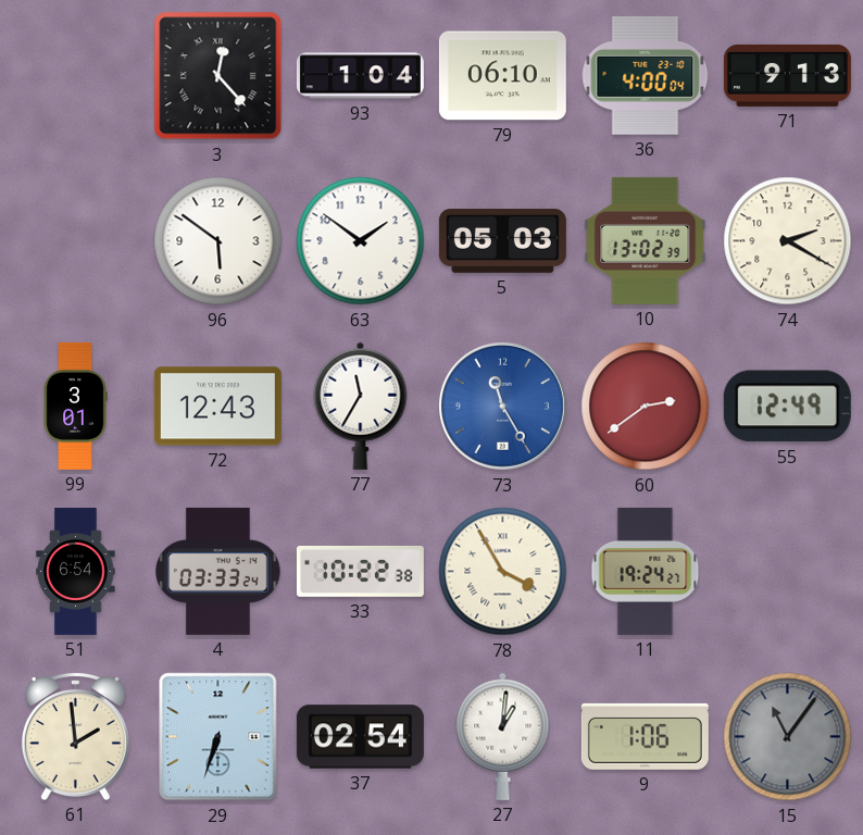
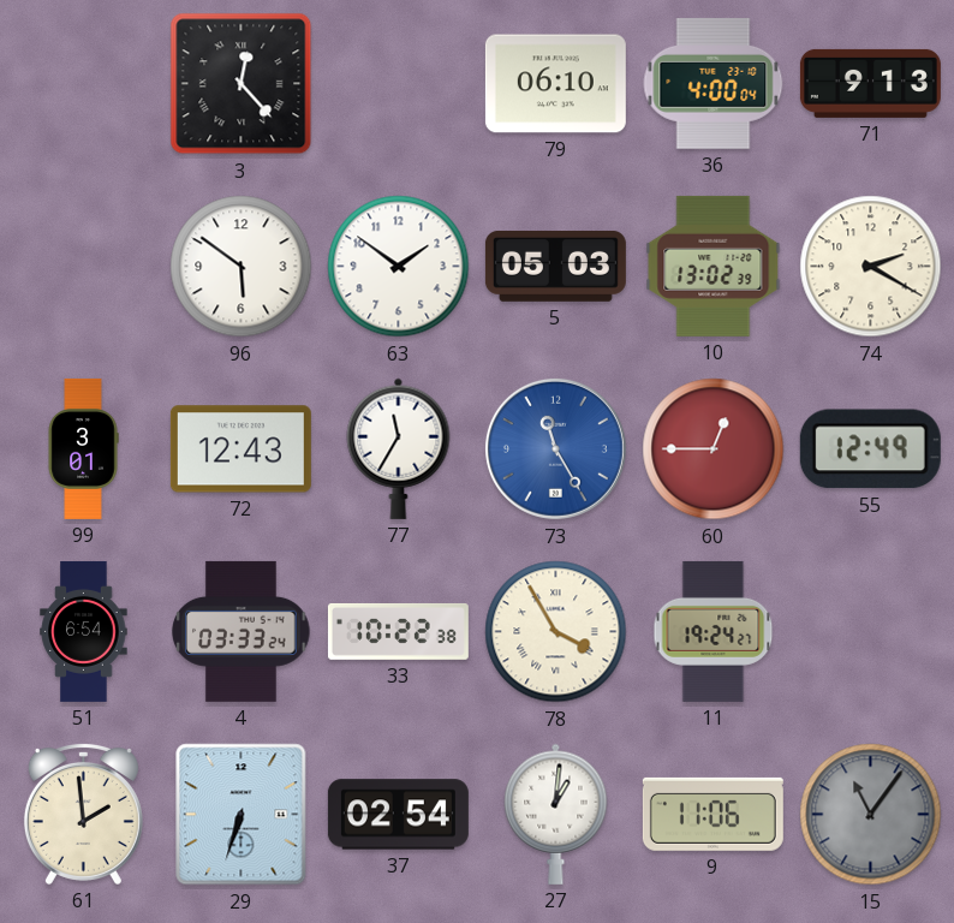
93: 1:04 -> none (360, 76)
60: 2:39 -> 12:45 (714, 449)
9: 1:06 -> 11:06 (712, 814)
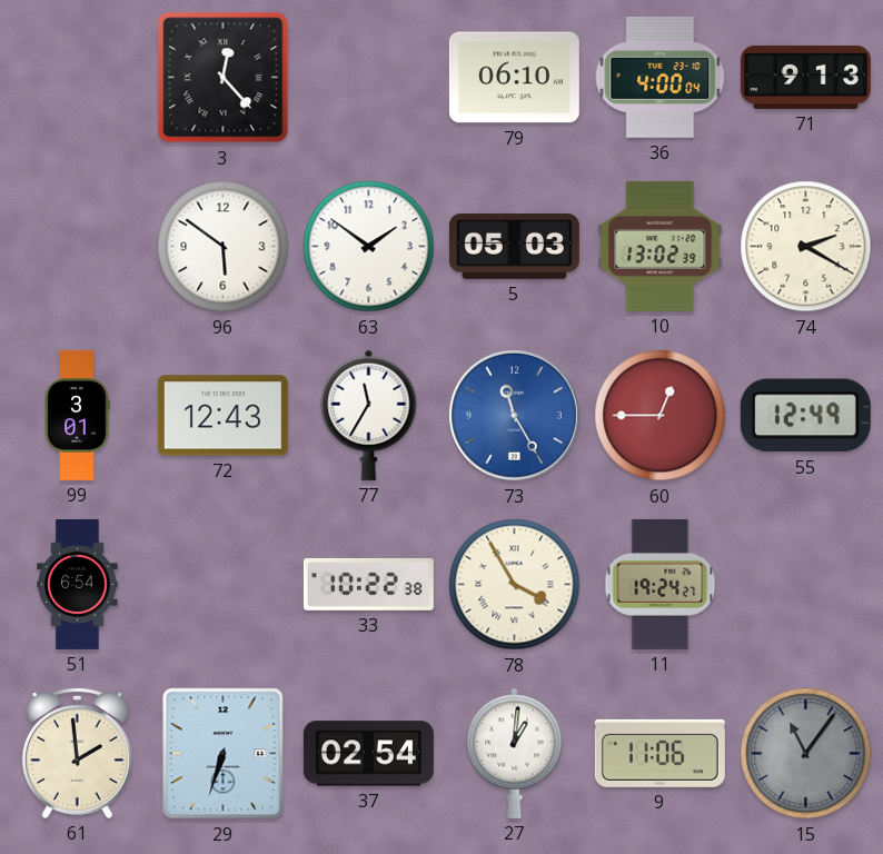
4: 03:33 -> none (242, 631)
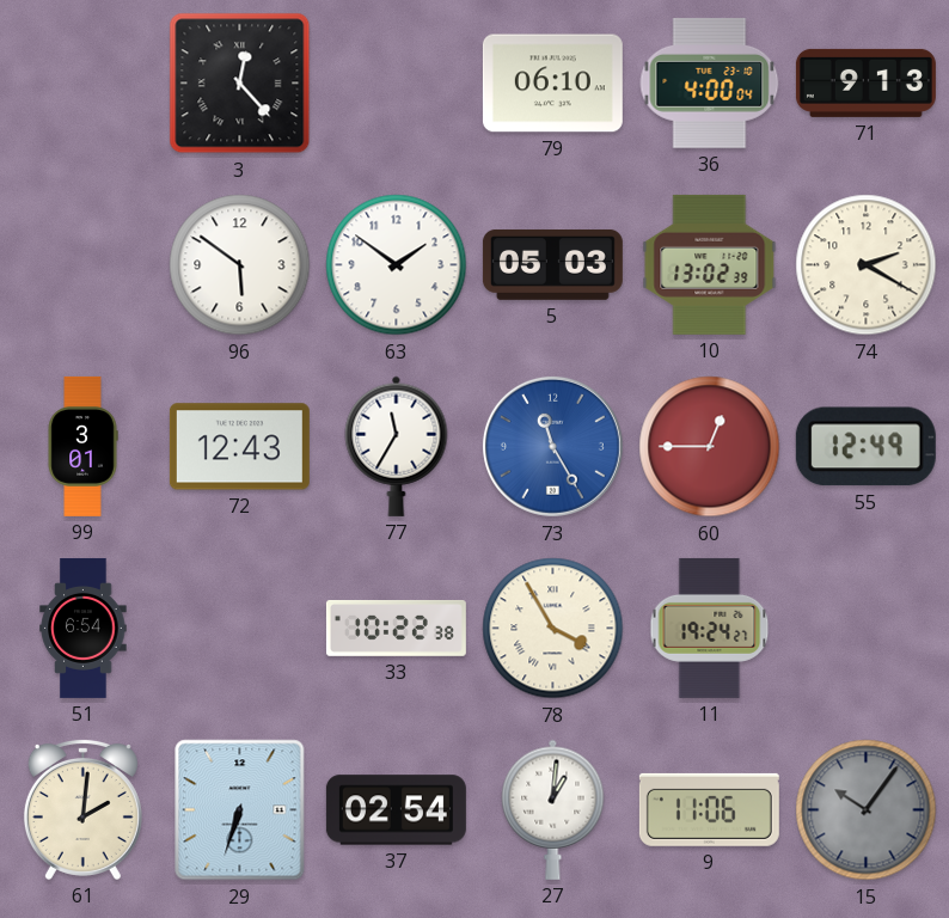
61: 1:59 -> 2:01 (82, 809)
15: 11:06 -> 10:06 (867, 810)
